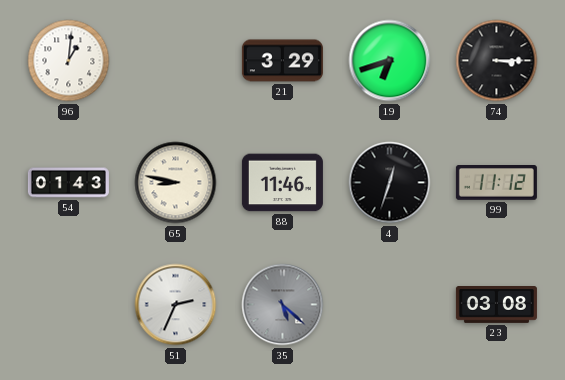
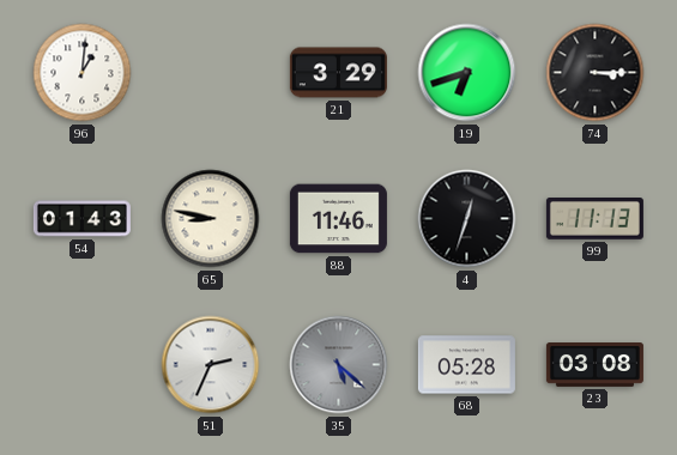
99: 11:12 -> 11:13 (594, 219)
68: none -> 05:28 (466, 365)
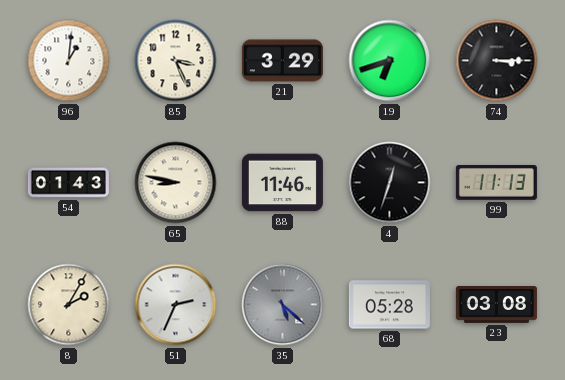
85: none -> 3:26 (176, 61)
8: none -> 2:05 (69, 305)
